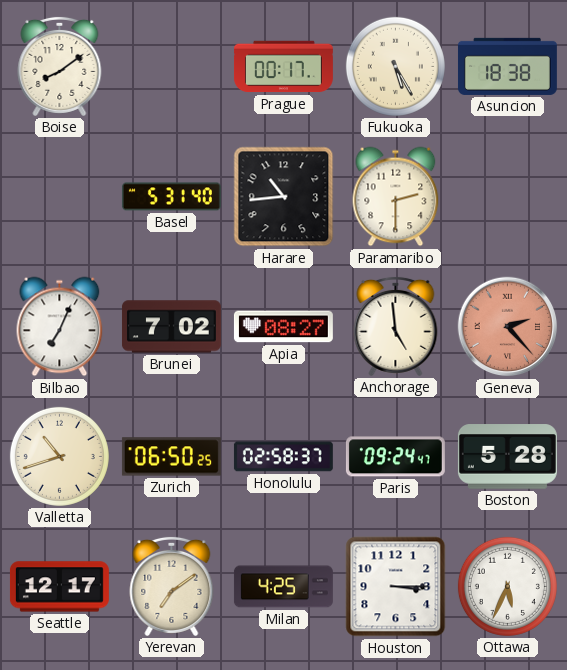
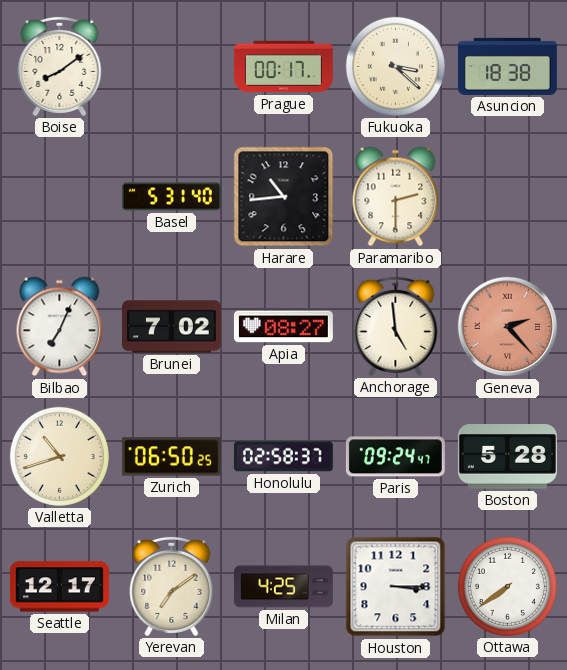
Fukuoka: 5:25 -> 3:22 (395, 66)
Ottawa: 5:34 -> 7:39 (507, 586)
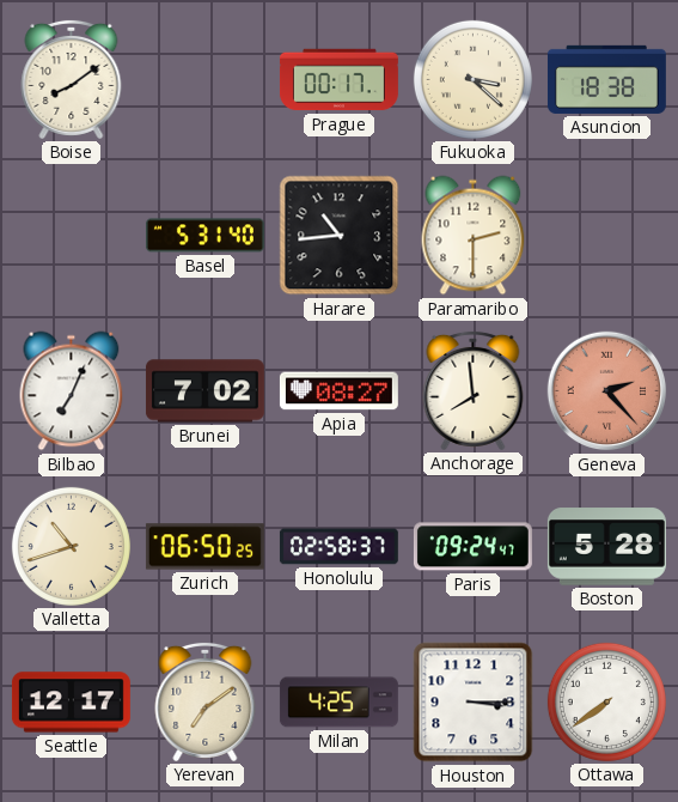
Anchorage: 4:59 -> 7:59 (474, 390)
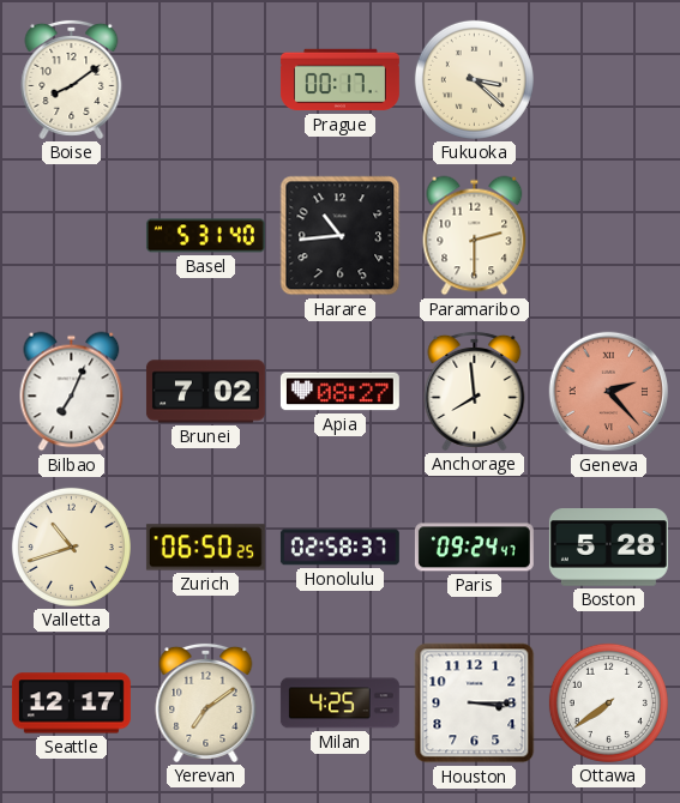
Asuncion: 18:38 -> none (606, 79)
